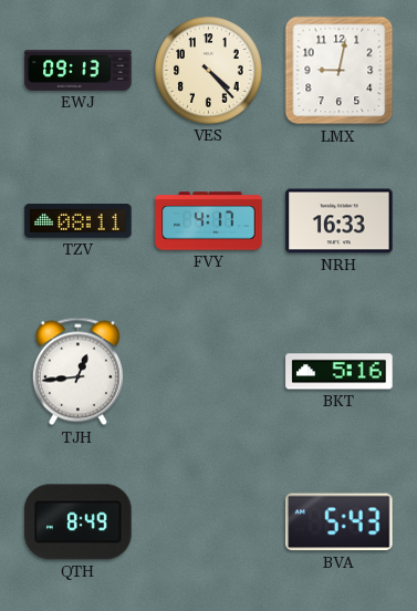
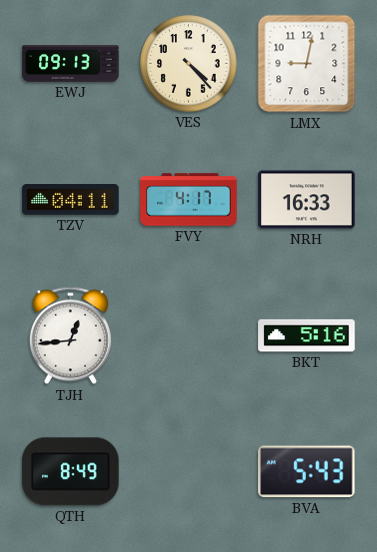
TZV: 08:11 -> 04:11 (71, 200)
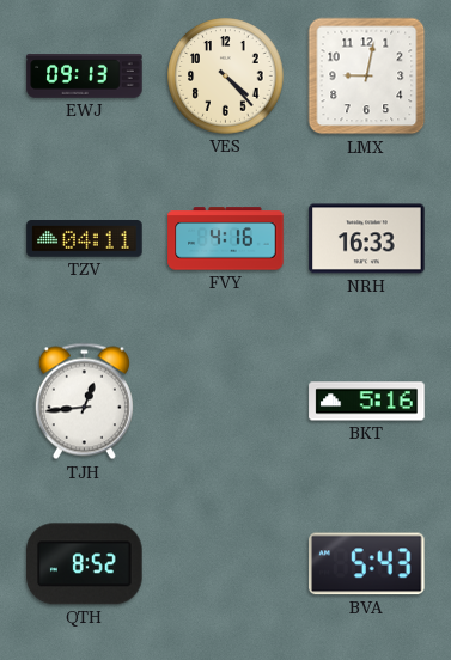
FVY: 4:17 -> 4:16 (226, 239)
QTH: 8:49 -> 8:52 (85, 564)
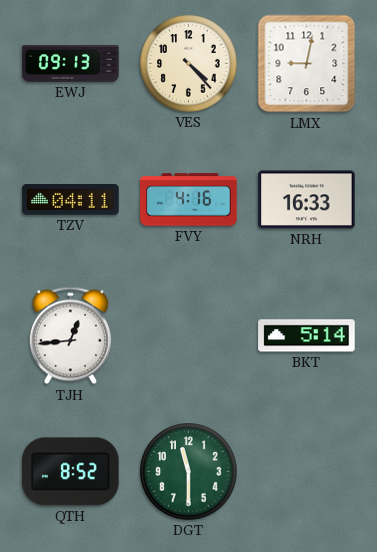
BKT: 5:16 -> 5:14 (307, 336)
DGT: none -> 11:30 (189, 472)
BVA: 5:43 -> none (367, 564)
